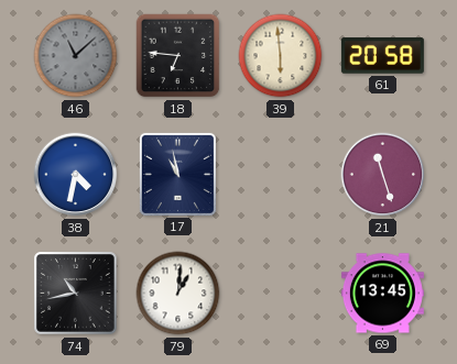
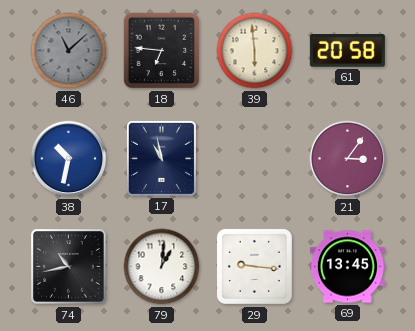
38: 4:32 -> 10:32 (69, 159)
21: 11:27 -> 3:06 (348, 159)
29: none -> 9:16 (254, 266)
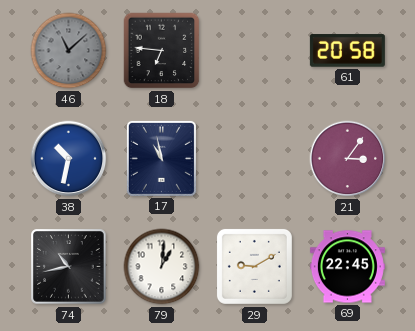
39: 5:59 -> none (255, 51)
29: 9:16 -> 9:10 (254, 266)
69: 13:45 -> 22:45 (347, 267)
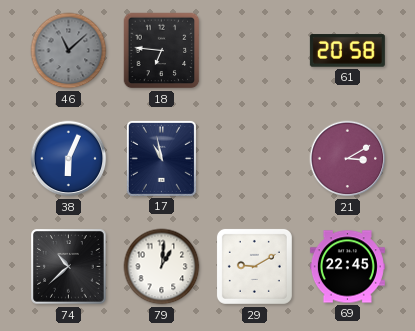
38: 10:32 -> 6:04 (69, 159)
21: 3:06 -> 3:10 (348, 159)
74: 10:43 -> 10:38 (69, 267)
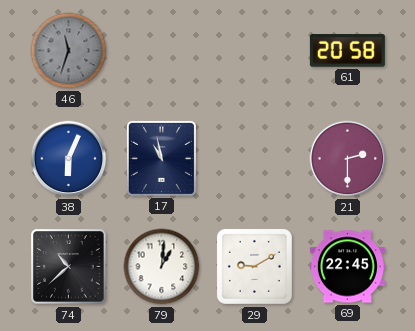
46: 11:08 -> 11:33 (69, 51)
18: 6:46 -> none (162, 51)
21: 3:10 -> 2:30 (348, 159)
